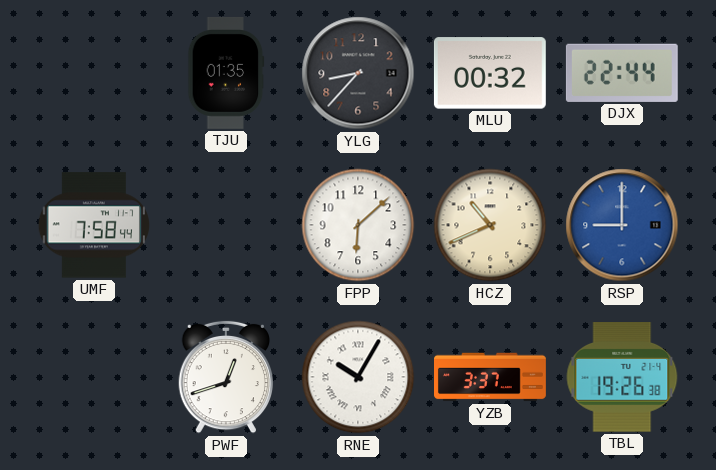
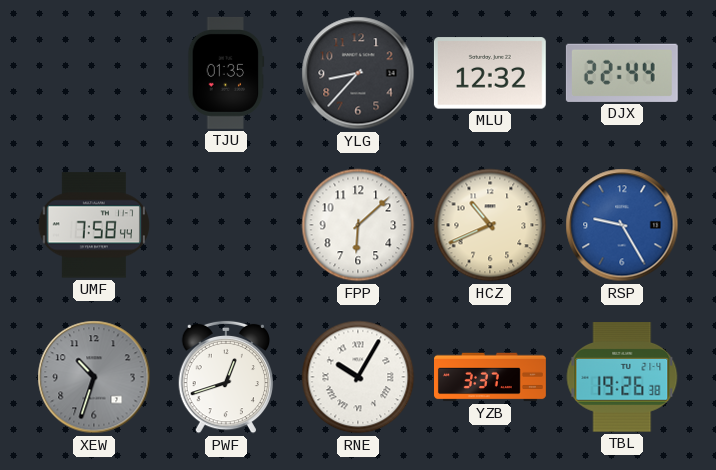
MLU: 00:32 -> 12:32 (490, 73)
RSP: 9:00 -> 9:25 (622, 225)
XEW: none -> 10:33 (94, 377)
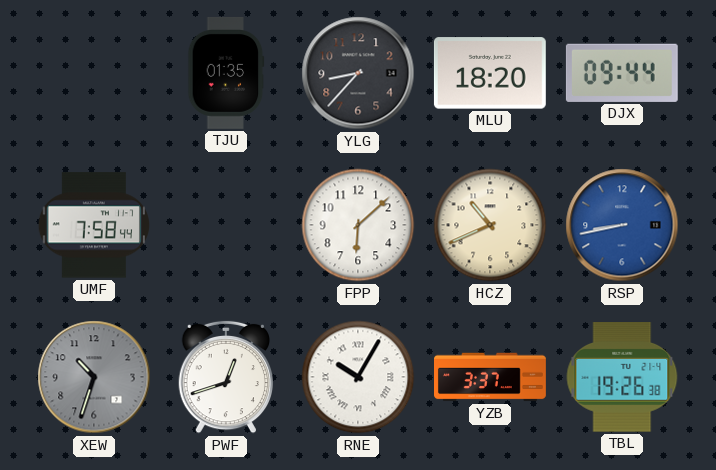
MLU: 12:32 -> 18:20 (490, 73)
DJX: 22:44 -> 09:44 (622, 73)
RSP: 9:25 -> 8:43 (622, 225)
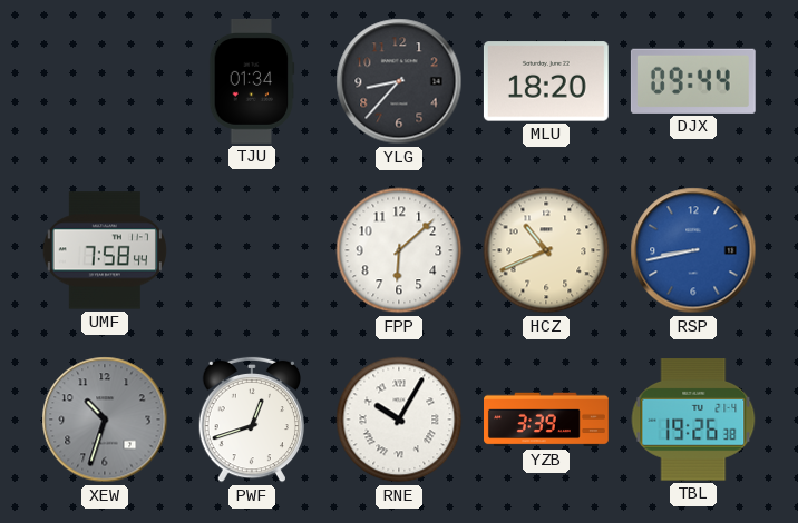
TJU: 01:35 -> 01:34 (252, 81)
YZB: 3:37 -> 3:39 (547, 420)
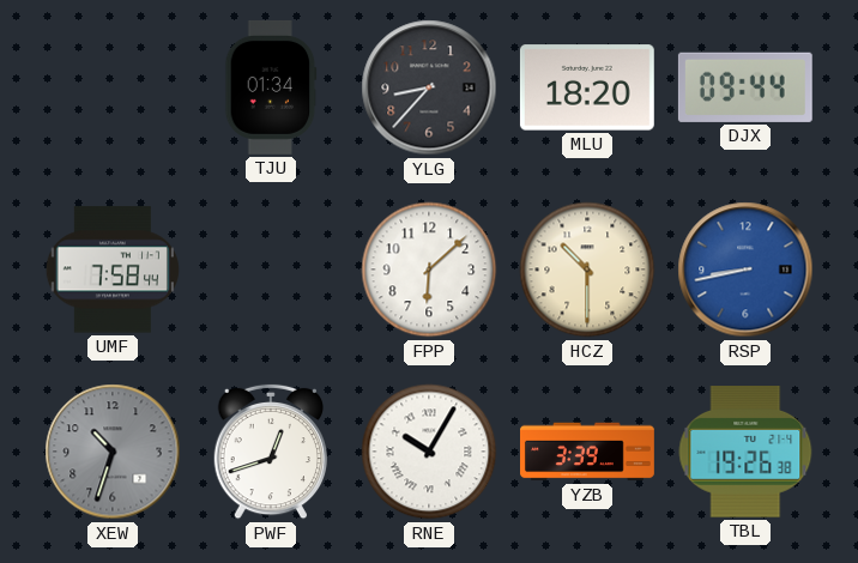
HCZ: 10:41 -> 10:30 (587, 270)
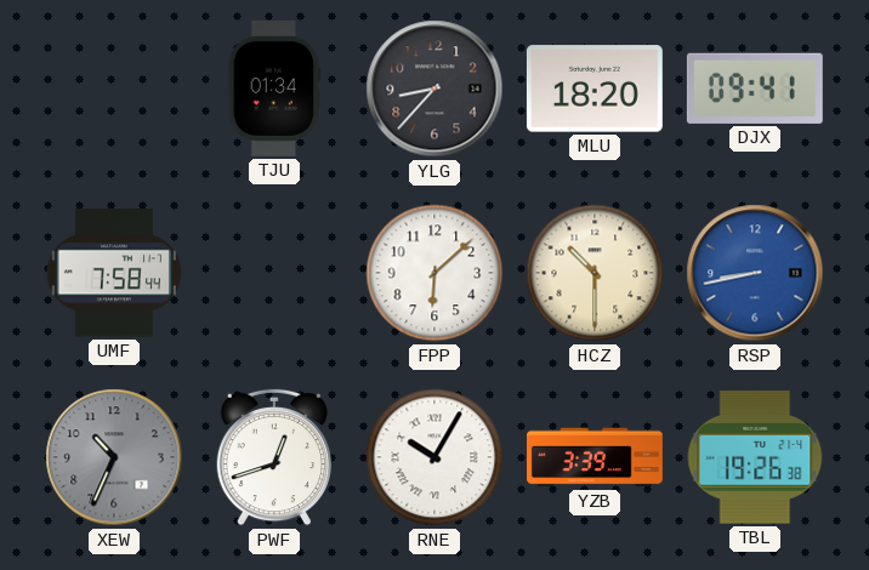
DJX: 09:44 -> 09:41 (755, 89)
XEW: 10:33 -> 10:34 (114, 457)
